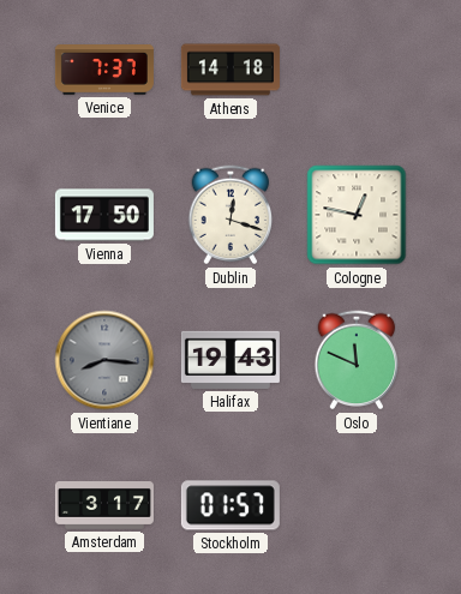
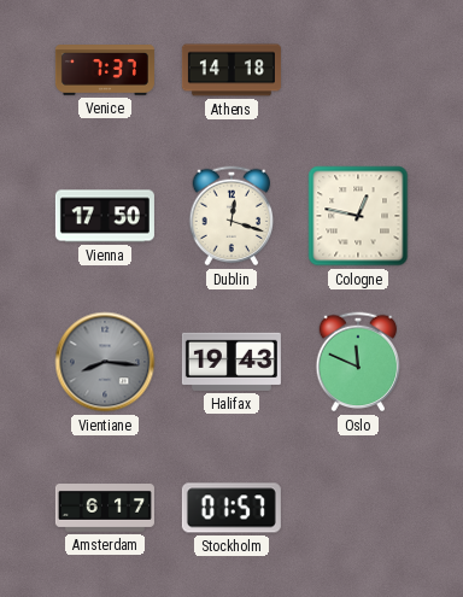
Amsterdam: 3:17 -> 6:17 (105, 509)
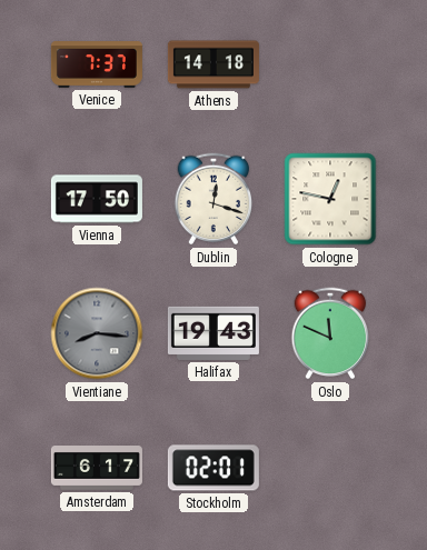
Stockholm: 01:57 -> 02:01 (213, 468)
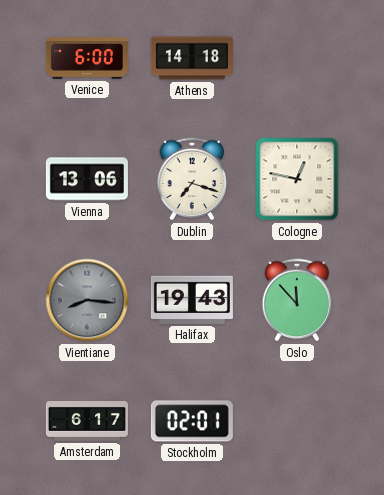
Venice: 7:37 -> 6:00 (87, 59)
Vienna: 17:50 -> 13:06 (87, 179)
Dublin: 12:18 -> 7:18 (192, 179)
Oslo: 11:49 -> 11:53 (297, 300)
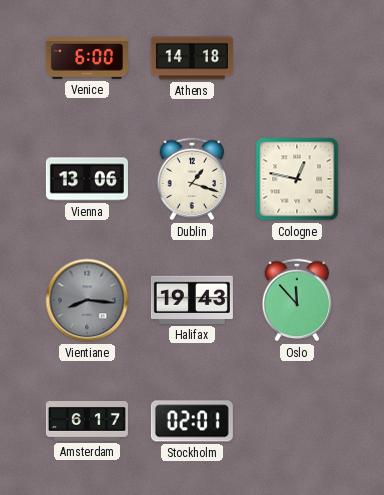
Dublin: 7:18 -> 1:18 (192, 179)
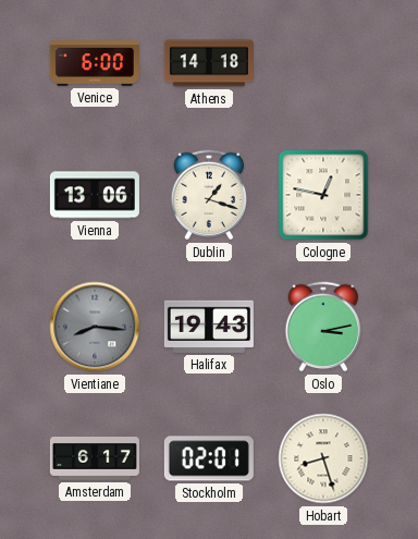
Oslo: 11:53 -> 3:13 (323, 327)
Hobart: none -> 8:27 (323, 458)
